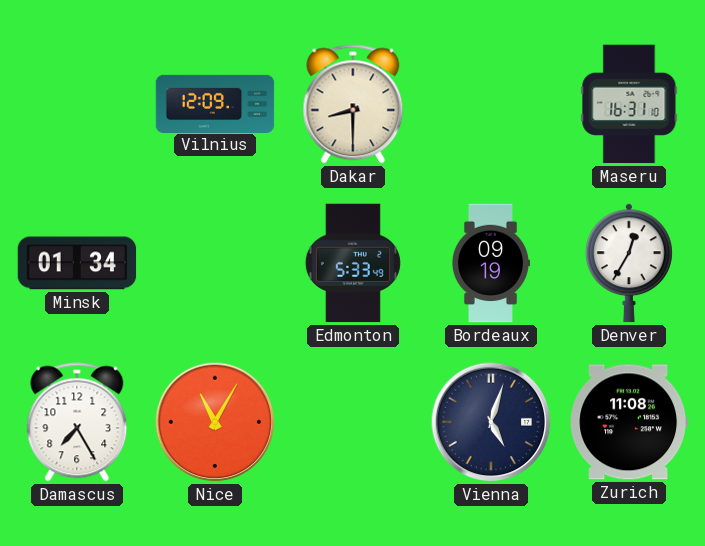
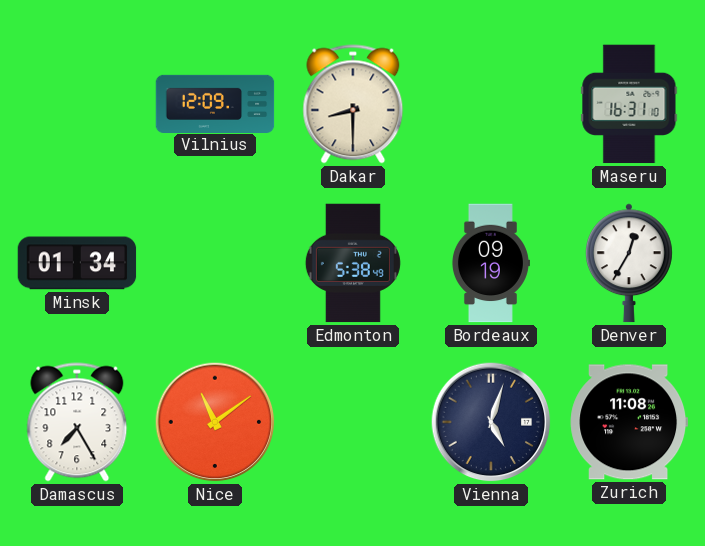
Edmonton: 5:33 -> 5:38 (353, 263)
Nice: 11:05 -> 11:09 (215, 422)
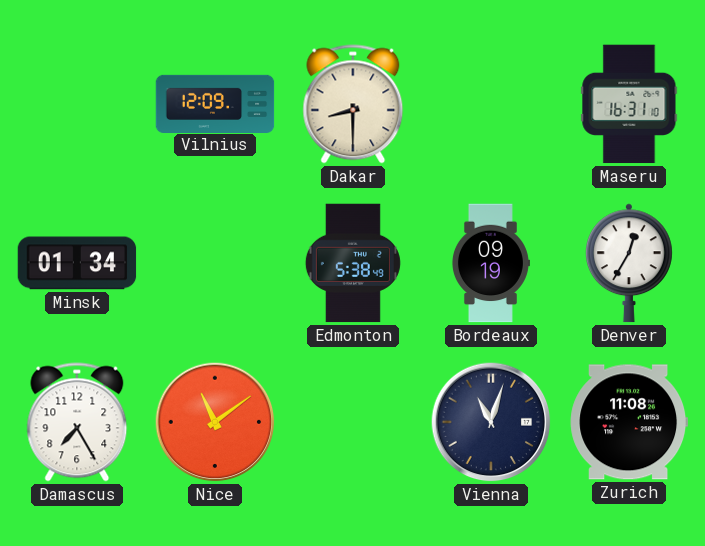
Vienna: 5:03 -> 11:03 (491, 422)
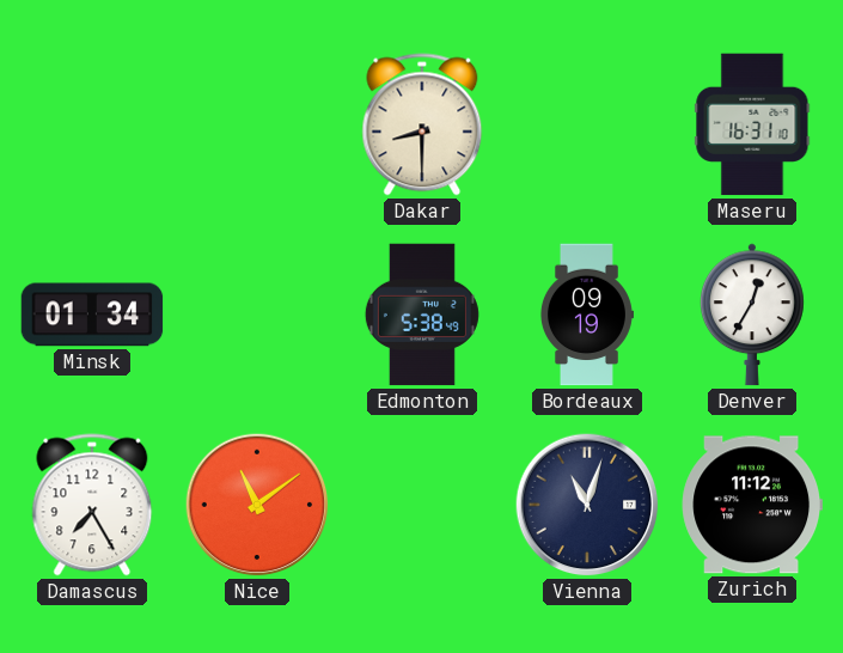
Vilnius: 12:09 -> none (215, 103)
Zurich: 11:08 -> 11:12 (751, 505)
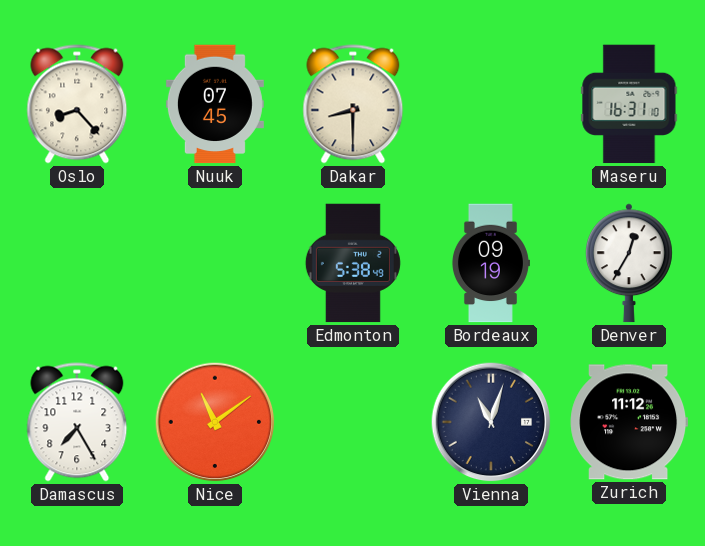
Oslo: none -> 8:23 (77, 104)
Nuuk: none -> 07:45 (215, 104)
Minsk: 01:34 -> none (92, 315)
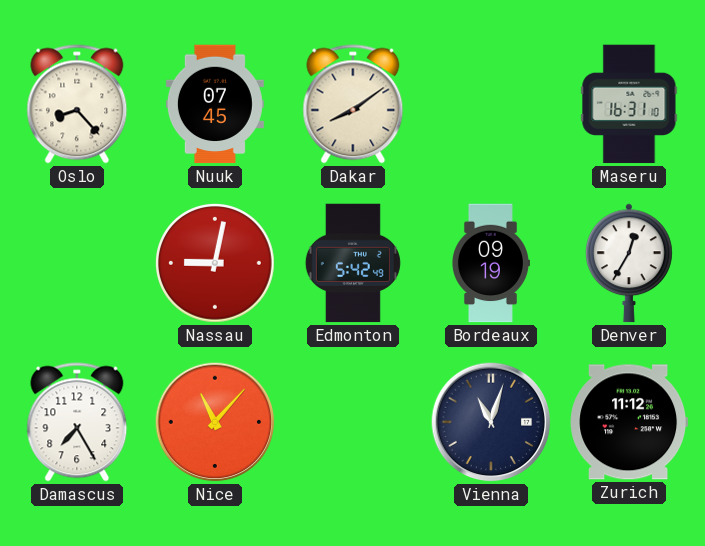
Dakar: 8:30 -> 8:09 (353, 104)
Nassau: none -> 9:02 (216, 264)
Edmonton: 5:38 -> 5:42 (353, 263)
Nice: 11:09 -> 11:07 (215, 422)
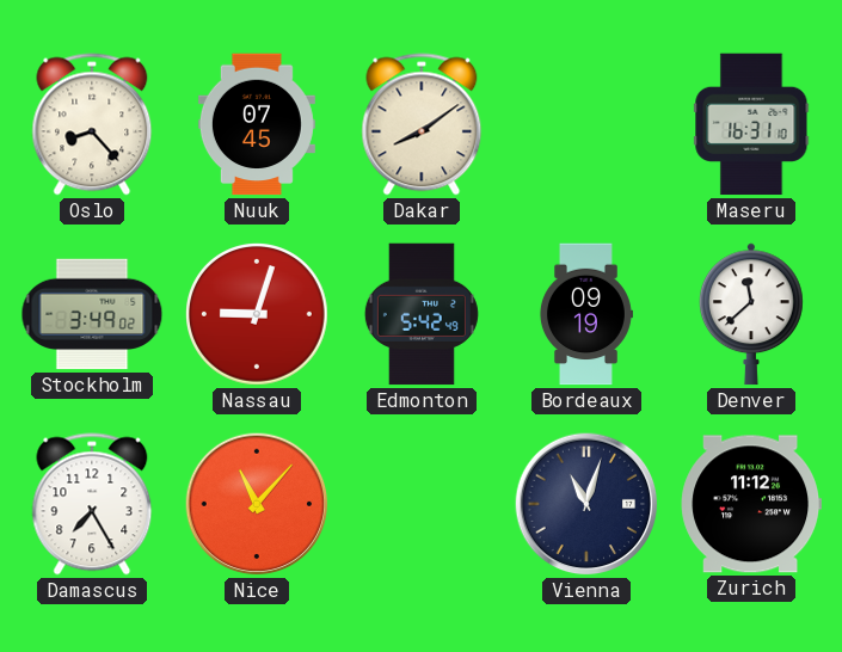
Stockholm: none -> 3:49 (92, 314)
Nassau: 9:02 -> 9:03 (258, 315)
Denver: 12:35 -> 11:38 (751, 314)
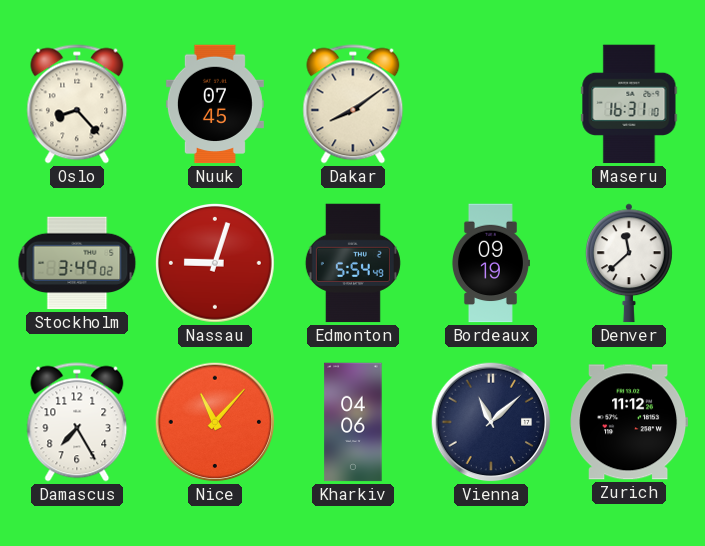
Edmonton: 5:42 -> 5:54 (353, 263)
Kharkiv: none -> 04:06 (353, 422)
Vienna: 11:03 -> 11:08 (491, 422)
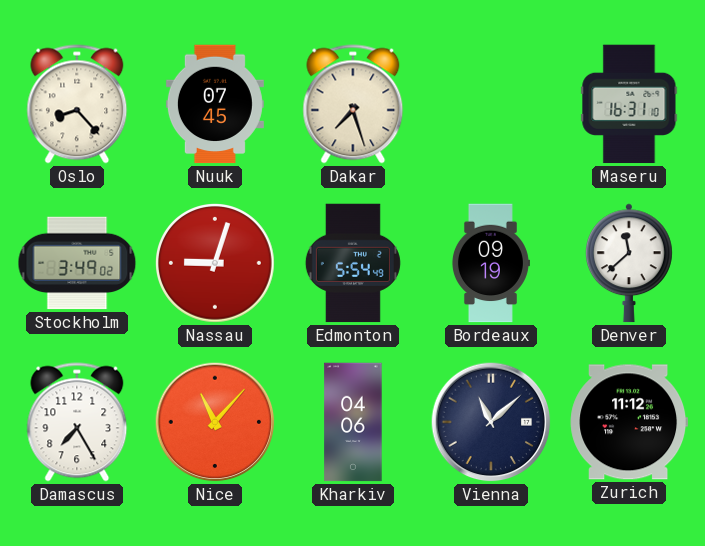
Dakar: 8:09 -> 7:27 (353, 104)
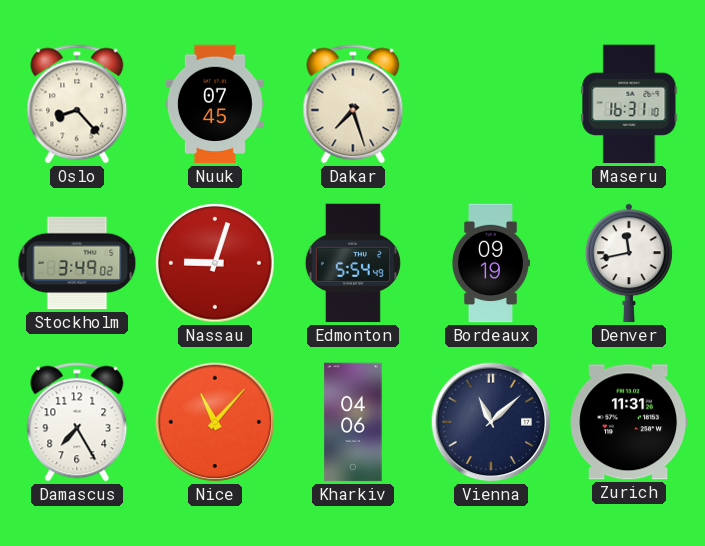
Denver: 11:38 -> 11:43 (629, 263)
Zurich: 11:12 -> 11:31 (628, 422)
